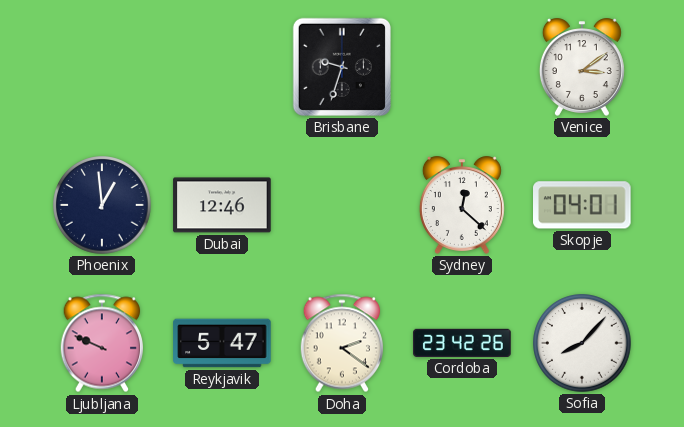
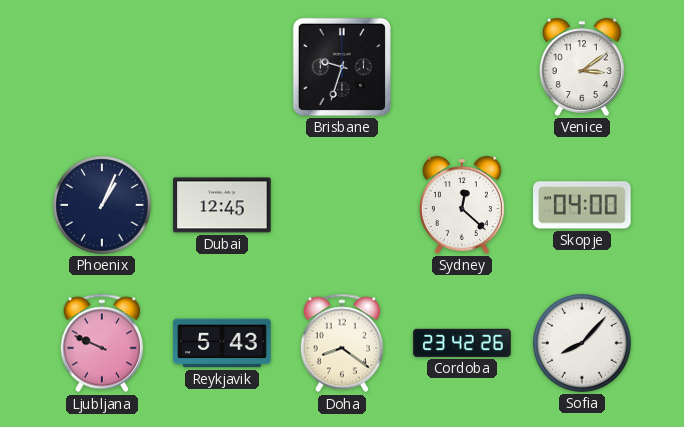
Phoenix: 12:59 -> 1:04 (102, 205)
Dubai: 12:46 -> 12:45 (222, 205)
Skopje: 04:01 -> 04:00 (582, 205)
Reykjavik: 5:47 -> 5:43 (222, 343)
Doha: 2:21 -> 8:21 (341, 343)
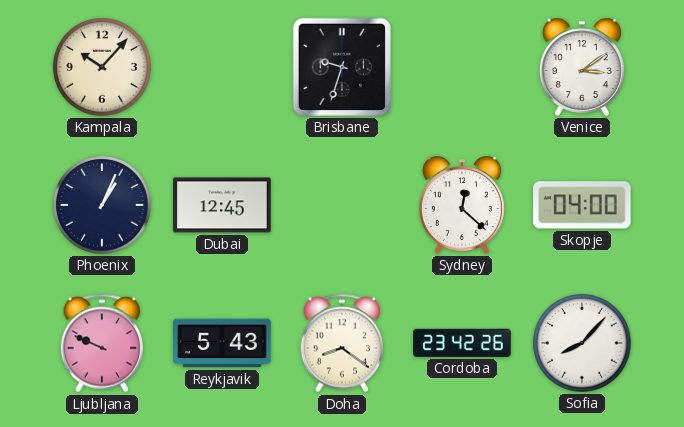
Kampala: none -> 10:07 (102, 67)
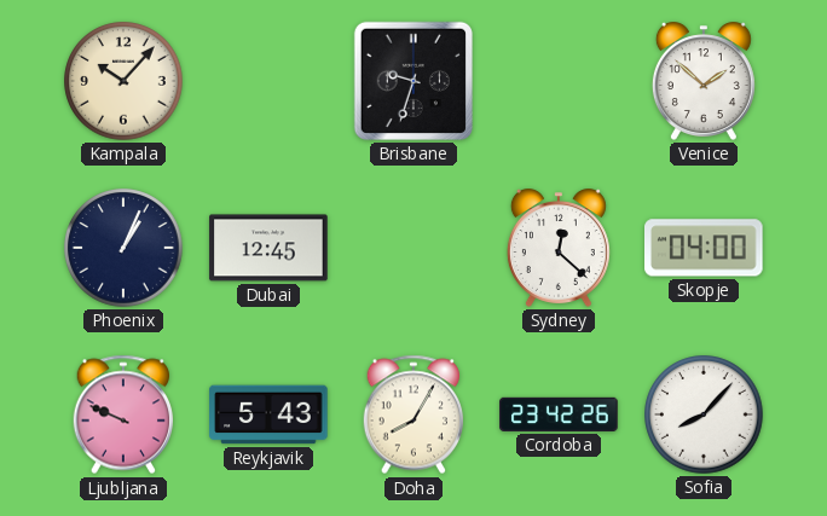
Venice: 3:09 -> 1:52 (704, 81)
Doha: 8:21 -> 8:05 (412, 414)
